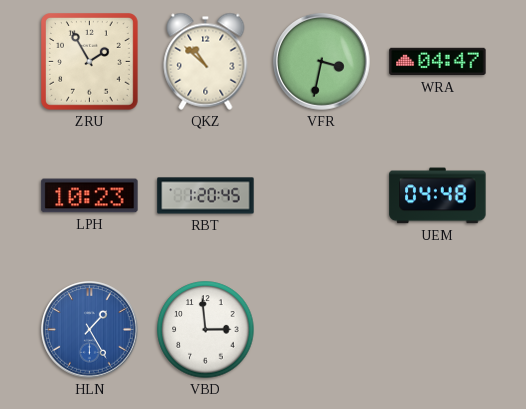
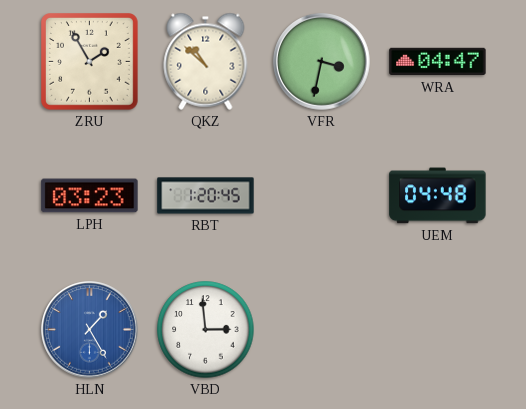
LPH: 10:23 -> 03:23 (90, 196)
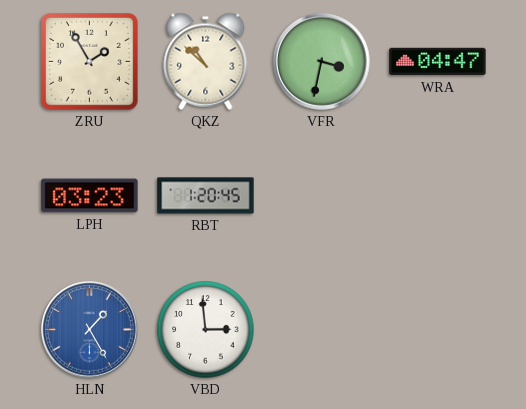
UEM: 04:48 -> none (438, 196)
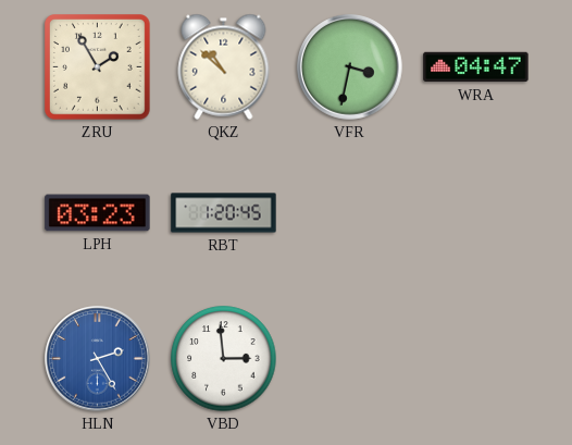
HLN: 1:25 -> 2:25 (98, 359)
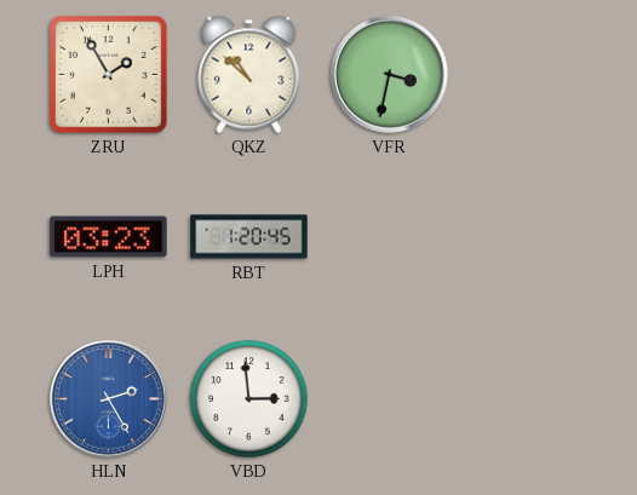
WRA: 04:47 -> none (476, 67)
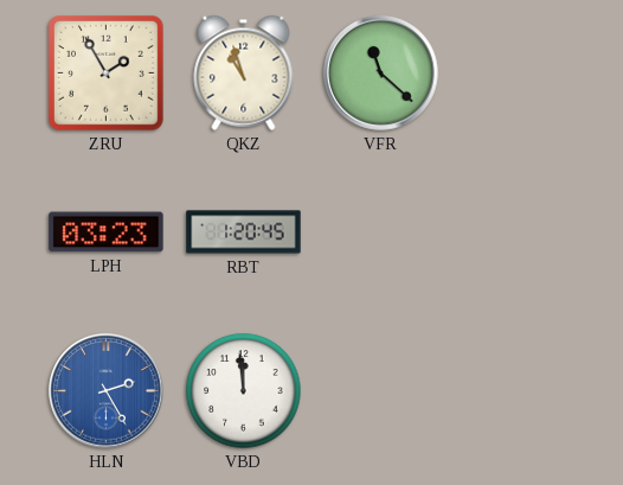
QKZ: 10:52 -> 10:57 (244, 72)
VFR: 3:32 -> 11:22 (381, 74)
VBD: 2:59 -> 11:59 (244, 391)
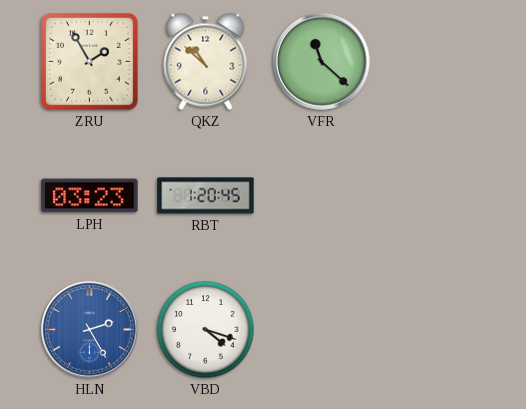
QKZ: 10:57 -> 10:52 (206, 61)
VBD: 11:59 -> 4:18 (206, 330)
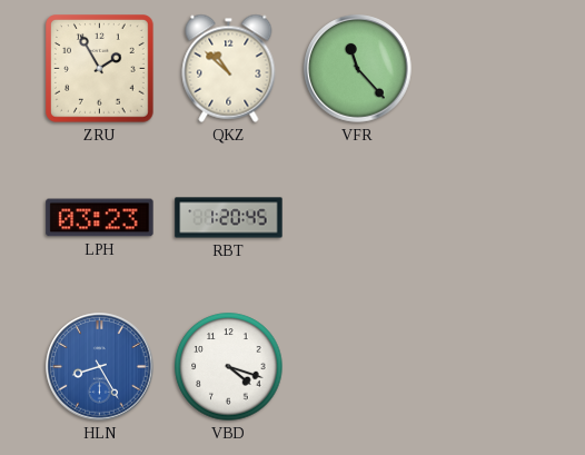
VFR: 11:22 -> 11:23 (358, 69)
HLN: 2:25 -> 8:25 (100, 367)
